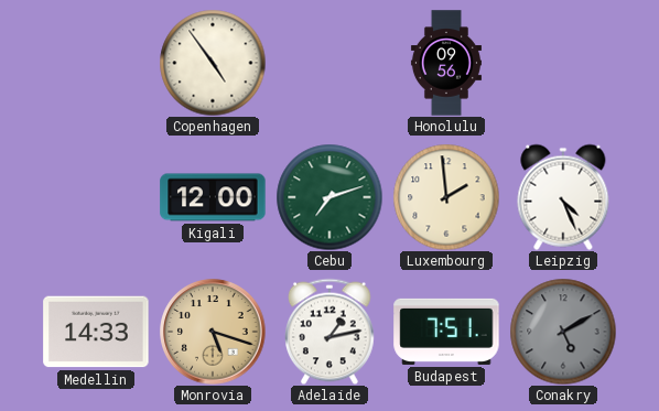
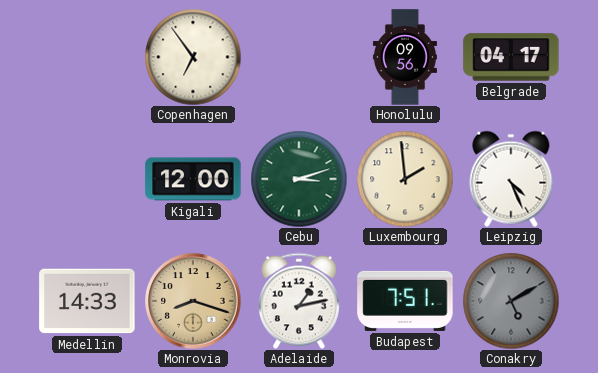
Copenhagen: 4:54 -> 6:54 (193, 57)
Belgrade: none -> 04:17 (511, 57)
Cebu: 7:12 -> 3:12 (299, 179)
Monrovia: 5:18 -> 8:18 (193, 301)
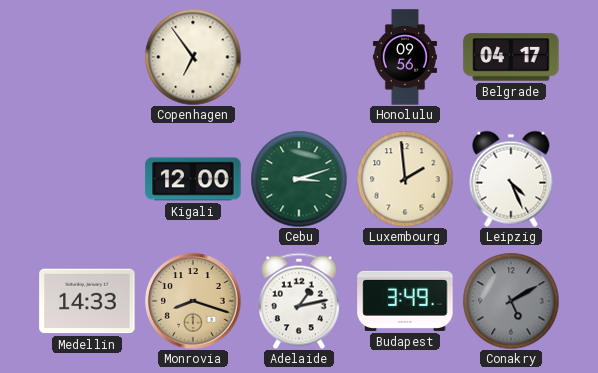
Budapest: 7:51 -> 3:49 (405, 301)
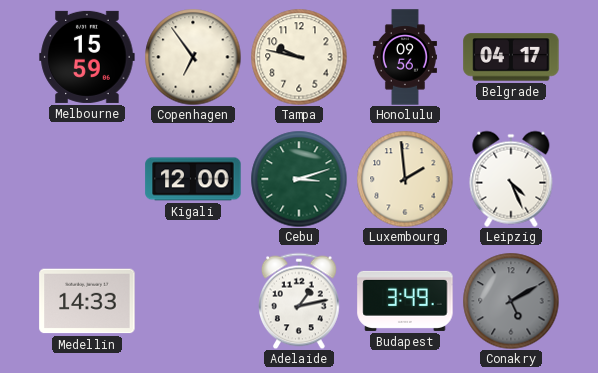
Melbourne: none -> 15:59 (87, 57)
Tampa: none -> 9:47 (299, 57)
Monrovia: 8:18 -> none (193, 301)
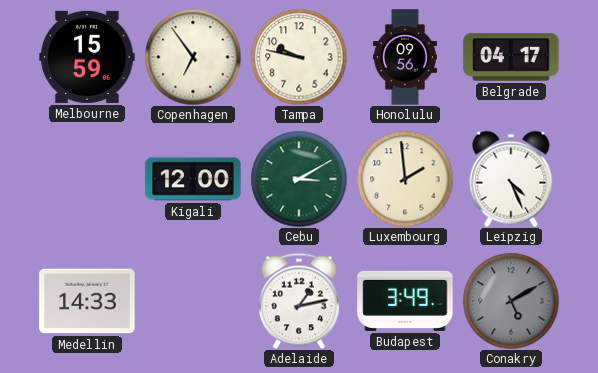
Cebu: 3:12 -> 3:10 (299, 179)
